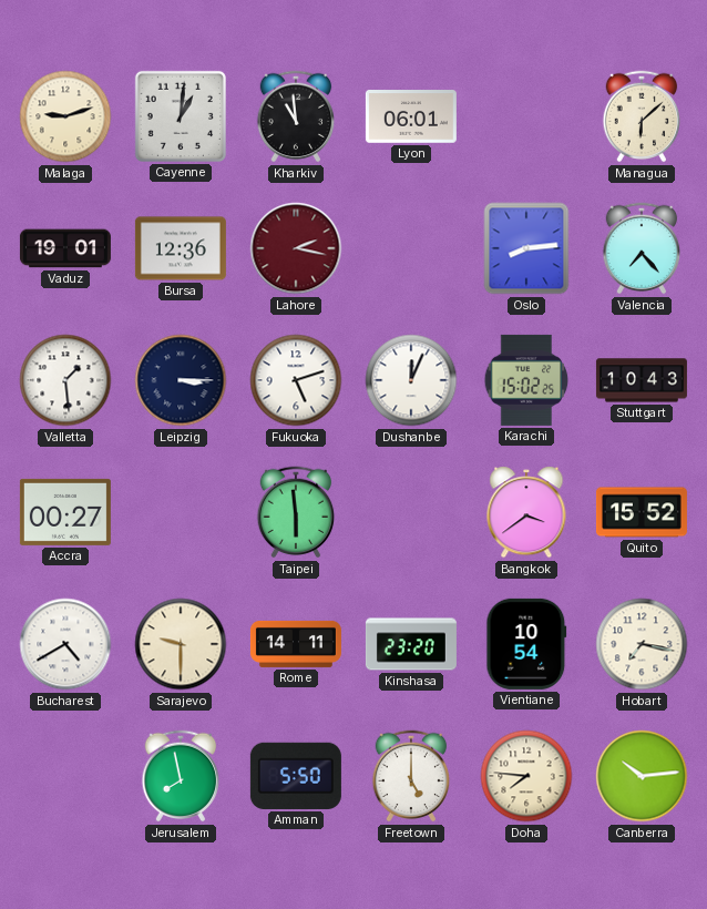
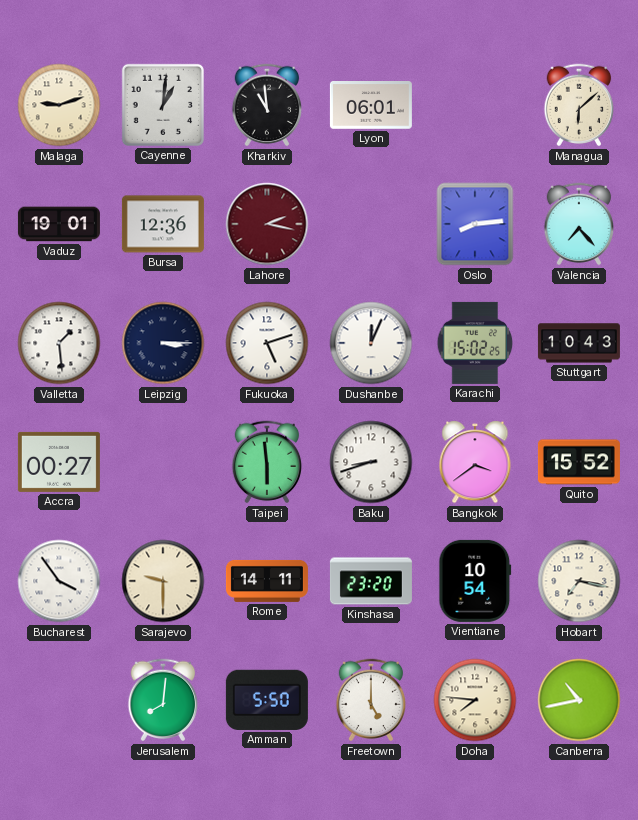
Baku: none -> 8:42 (371, 462)
Bucharest: 4:40 -> 3:54 (59, 581)
Jerusalem: 7:58 -> 8:01 (163, 700)
Canberra: 10:14 -> 10:43 (579, 700)
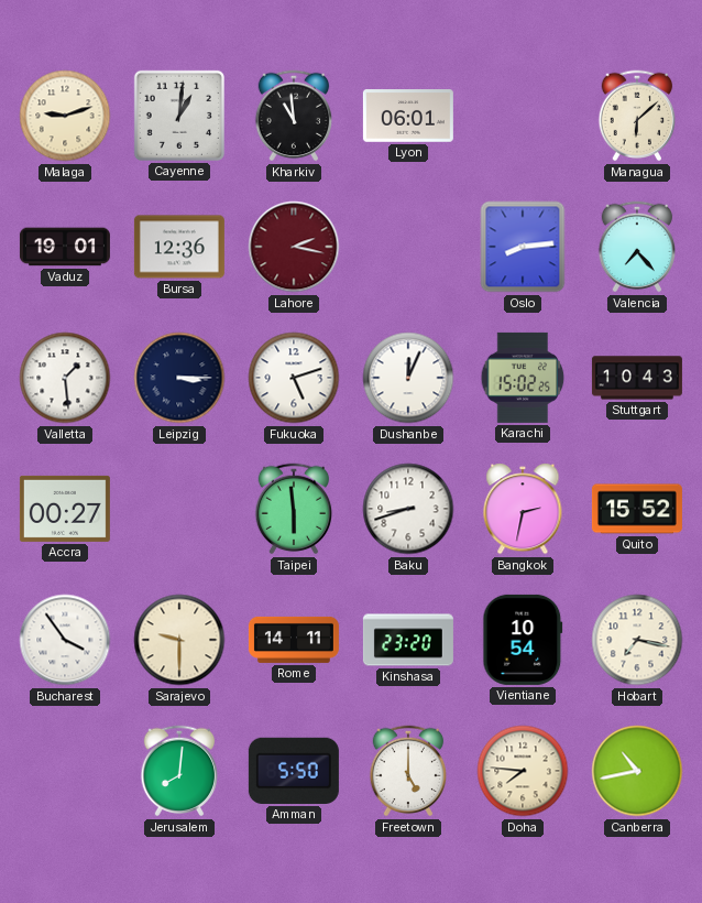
Bangkok: 3:39 -> 2:32 (523, 509)
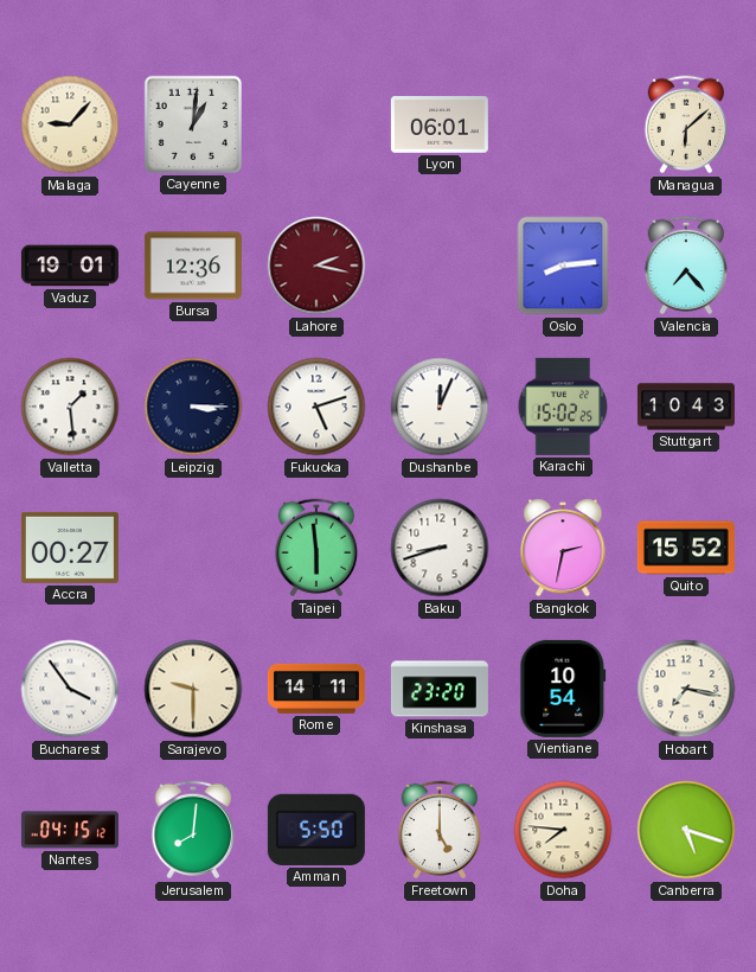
Malaga: 9:12 -> 9:07 (70, 124)
Kharkiv: 10:59 -> none (294, 116)
Nantes: none -> 04:15 (70, 830)
Canberra: 10:43 -> 5:18 (686, 830)
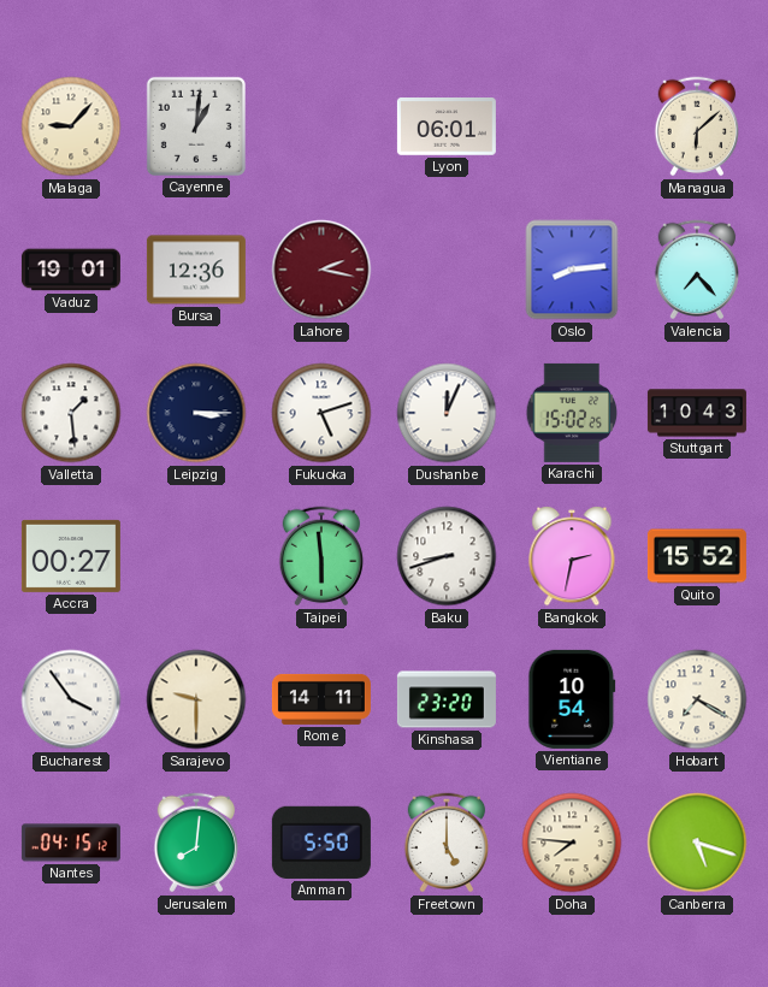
Hobart: 7:17 -> 7:20 (697, 699)
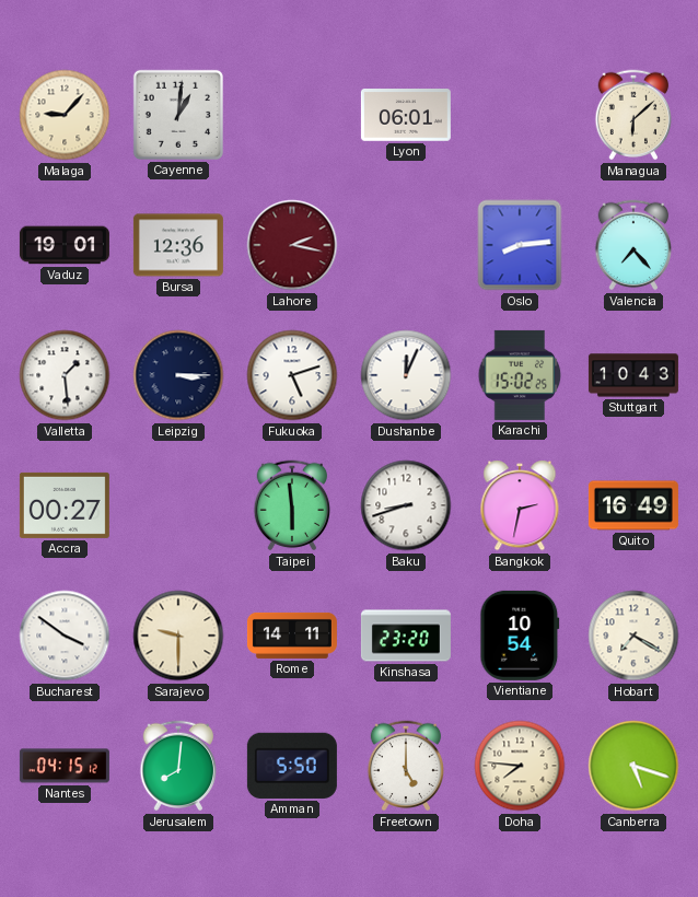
Quito: 15:52 -> 16:49 (633, 505)
Bucharest: 3:54 -> 3:51 (65, 636)
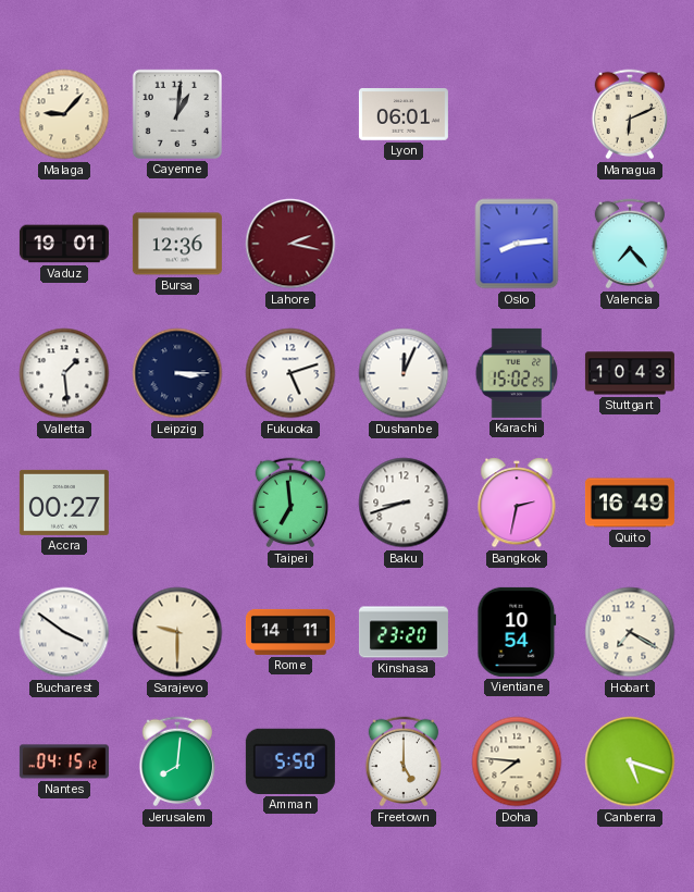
Managua: 6:08 -> 6:11 (630, 114)
Taipei: 5:59 -> 6:59 (290, 503)
